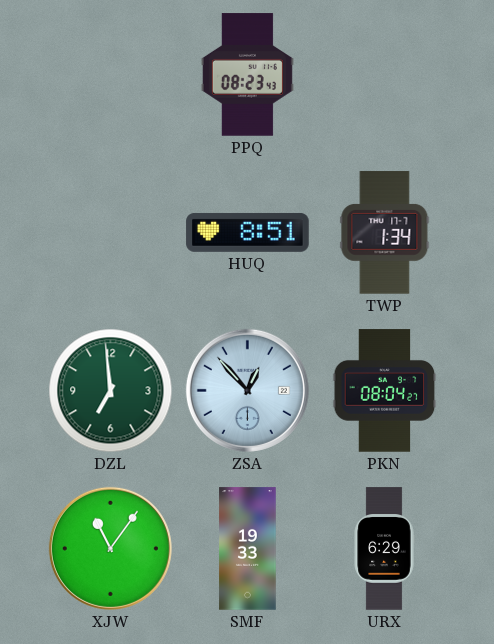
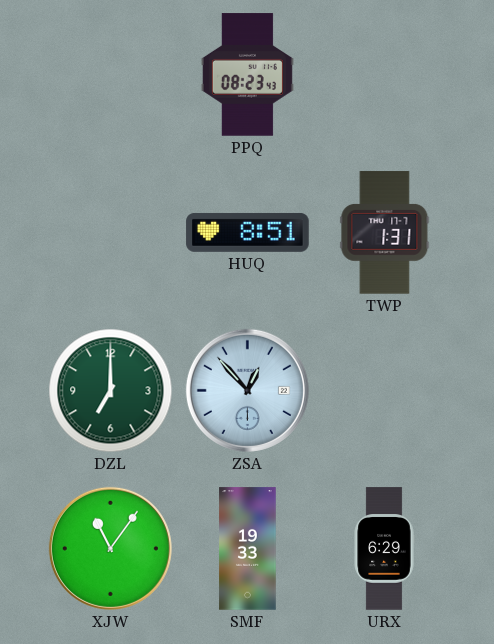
TWP: 1:34 -> 1:31 (385, 233)
DZL: 6:59 -> 7:00 (111, 391)
PKN: 08:04 -> none (385, 391)
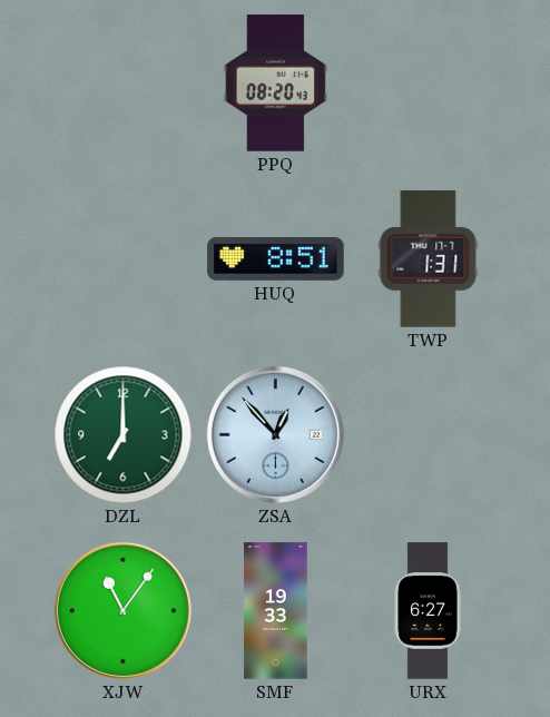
PPQ: 08:23 -> 08:20 (275, 84)
URX: 6:29 -> 6:27 (428, 611)
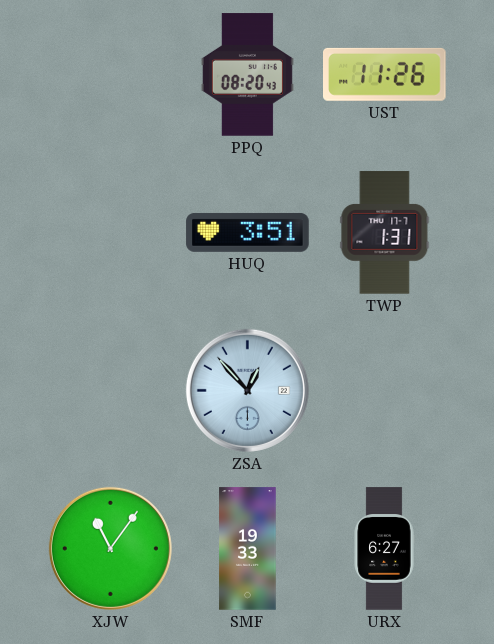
UST: none -> 11:26 (385, 74)
HUQ: 8:51 -> 3:51 (248, 232)
DZL: 7:00 -> none (124, 435)
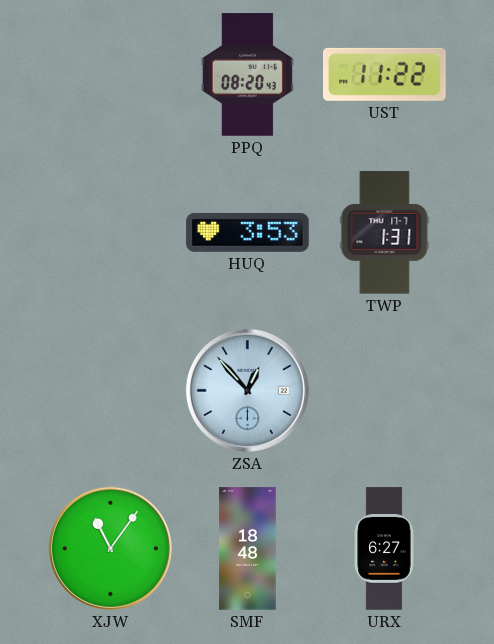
UST: 11:26 -> 11:22 (385, 74)
HUQ: 3:51 -> 3:53 (248, 232)
SMF: 19:33 -> 18:48 (248, 549)
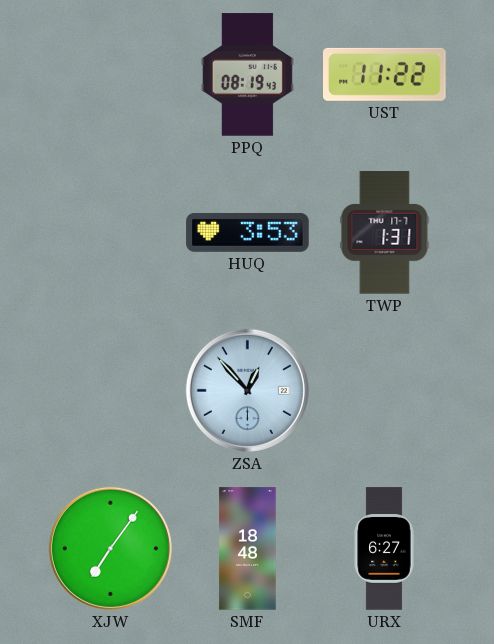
PPQ: 08:20 -> 08:19 (247, 75)
XJW: 11:06 -> 7:06 (110, 548)
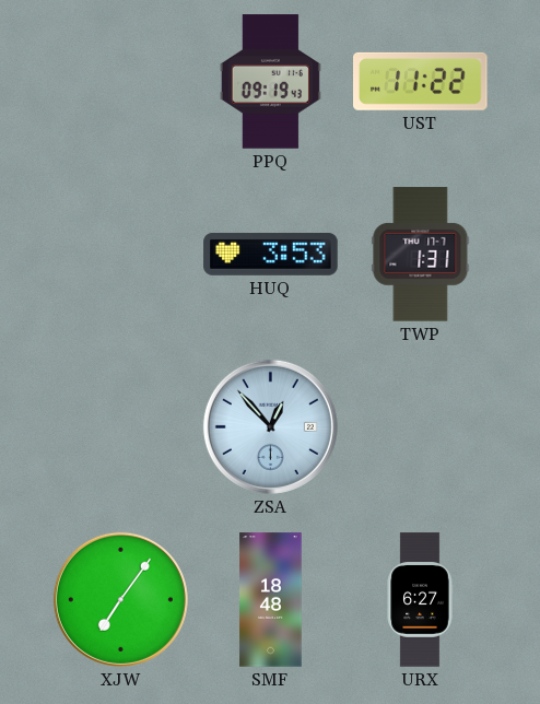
PPQ: 08:19 -> 09:19 (270, 82)
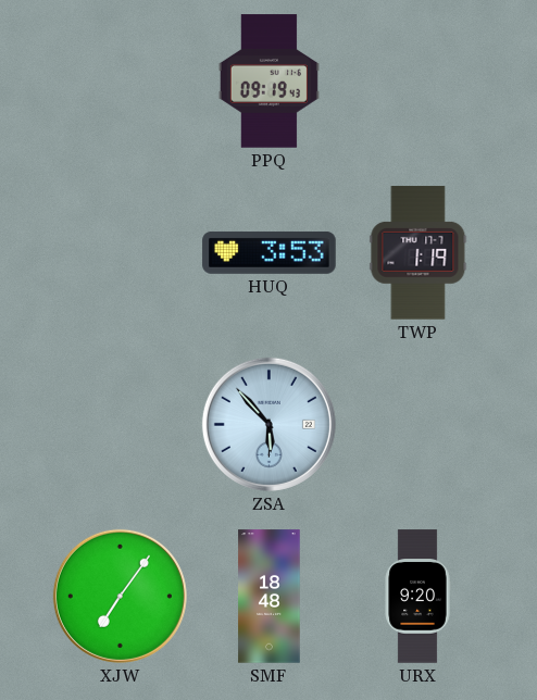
UST: 11:22 -> none (421, 81)
TWP: 1:31 -> 1:19 (419, 253)
ZSA: 12:53 -> 5:53 (268, 424)
URX: 6:27 -> 9:20 (417, 597)
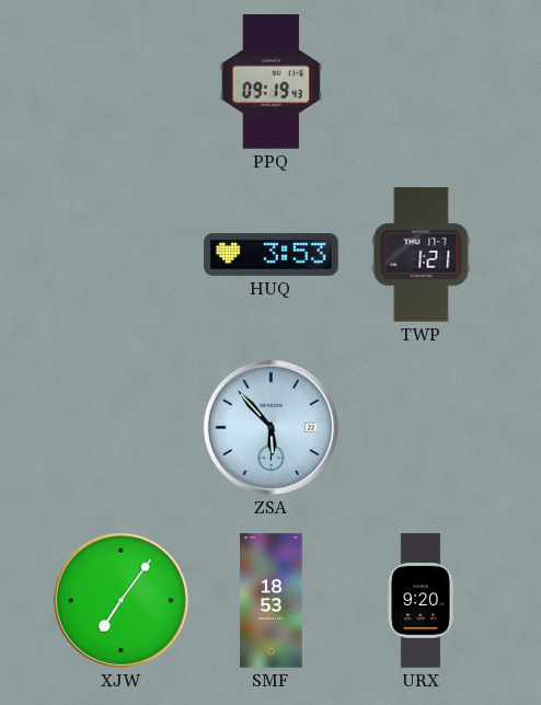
TWP: 1:19 -> 1:21 (422, 255)
SMF: 18:48 -> 18:53 (272, 601)
